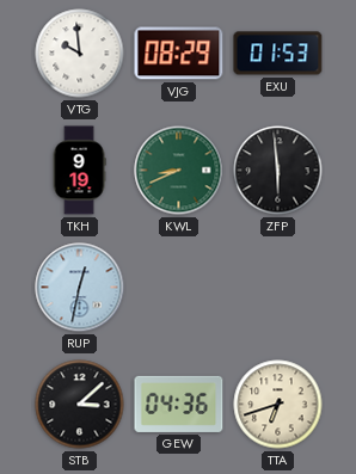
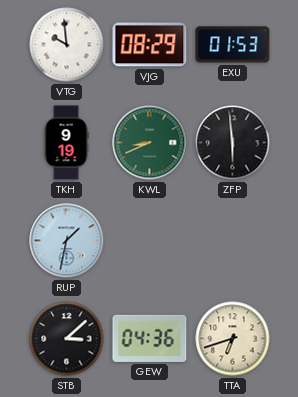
RUP: 12:32 -> 1:32 (67, 241)
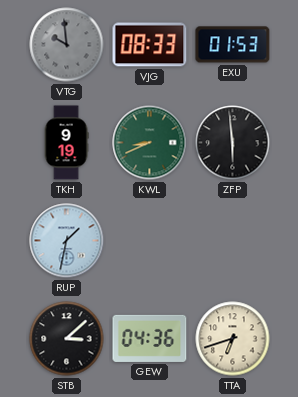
VTG dial: white -> grey (67, 45)
VJG: 08:29 -> 08:33 (150, 45)
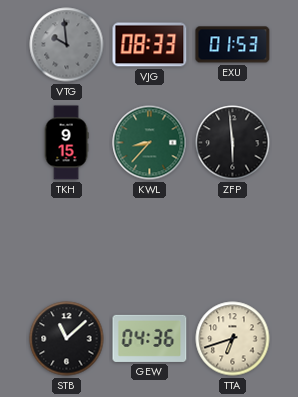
TKH: 9:19 -> 9:15 (66, 143)
KWL: 8:41 -> 8:37 (150, 143)
RUP: 1:32 -> none (67, 241)
STB: 3:08 -> 11:08 (67, 339)
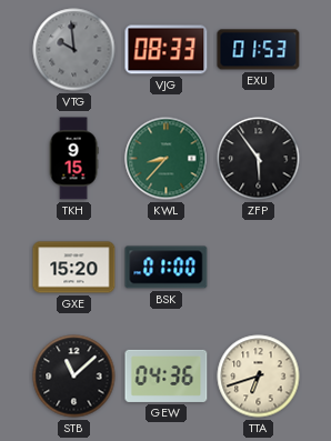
ZFP: 5:59 -> 5:54 (259, 159)
GXE: none -> 15:20 (74, 268)
BSK: none -> 01:00 (167, 268)
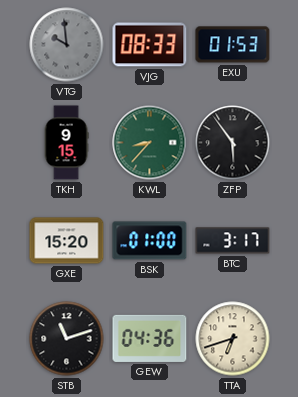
BTC: none -> 3:17 (233, 241)
STB: 11:08 -> 11:12 (67, 339)
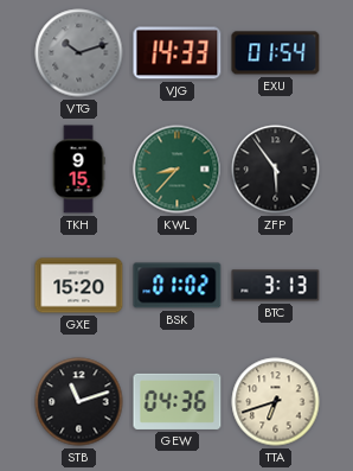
VTG: 9:59 -> 10:12 (79, 53)
VJG: 08:33 -> 14:33 (178, 53)
EXU: 01:53 -> 01:54 (276, 53)
BSK: 01:00 -> 01:02 (178, 286)
BTC: 3:17 -> 3:13 (276, 286)
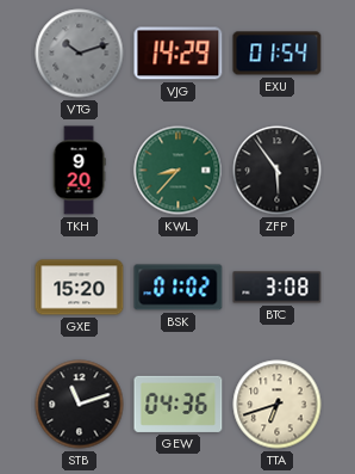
VJG: 14:33 -> 14:29 (179, 54)
TKH: 9:15 -> 9:20 (79, 171)
BTC: 3:13 -> 3:08 (278, 288)
